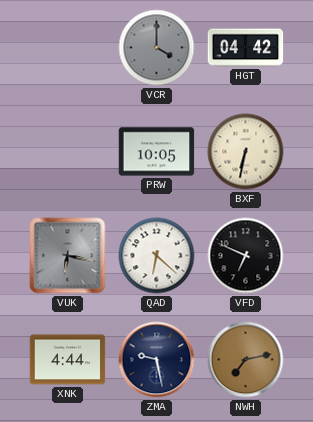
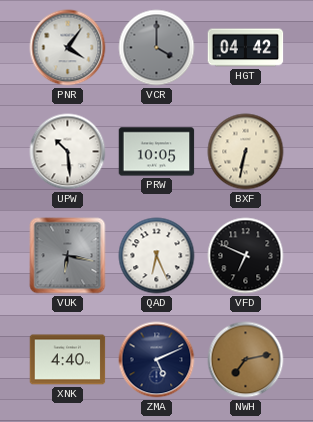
PNR: none -> 4:06 (68, 48)
UPW: none -> 10:29 (68, 152)
QAD: 6:22 -> 6:26 (157, 256)
XNK: 4:44 -> 4:40 (68, 360)
ZMA: 9:28 -> 5:11 (157, 360)
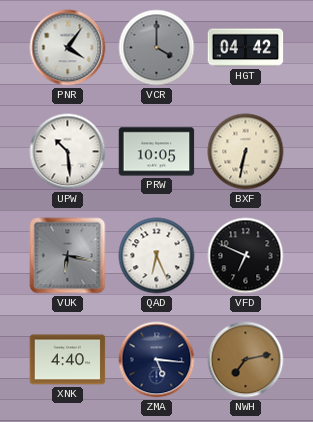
ZMA: 5:11 -> 5:16 (157, 360)
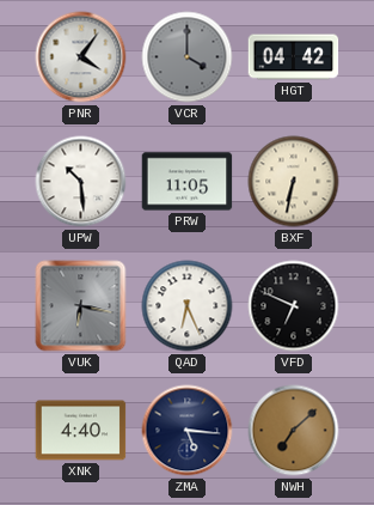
PRW: 10:05 -> 11:05 (188, 182)
NWH: 7:13 -> 7:08 (294, 431)
